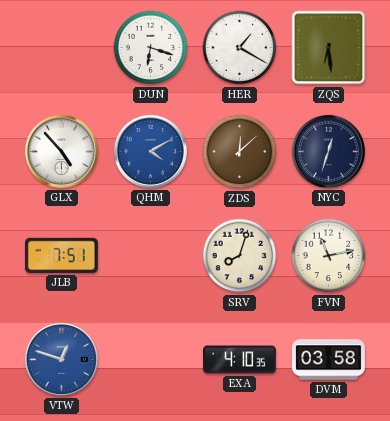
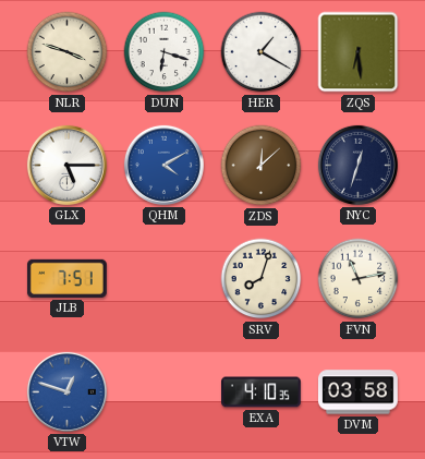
NLR: none -> 3:48 (68, 52)
GLX: 4:53 -> 5:15 (66, 165)
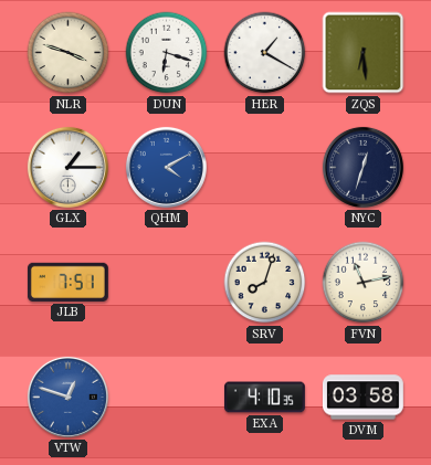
GLX: 5:15 -> 1:15 (67, 167)
ZDS: 12:08 -> none (262, 166)
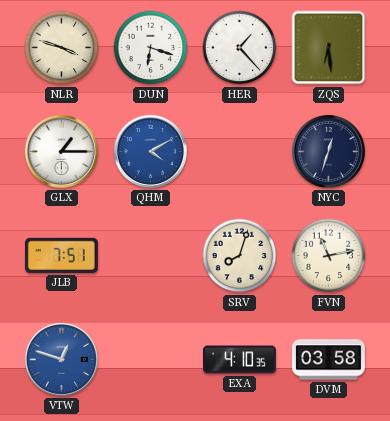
HER: 1:20 -> 1:23 (240, 48)
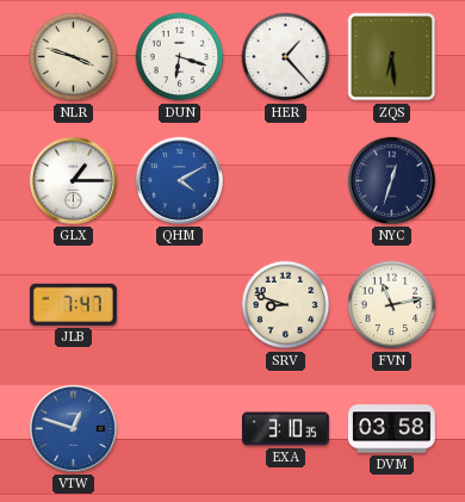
JLB: 7:51 -> 7:47 (73, 304)
SRV: 8:03 -> 8:48 (286, 305)
EXA: 4:10 -> 3:10 (286, 429)
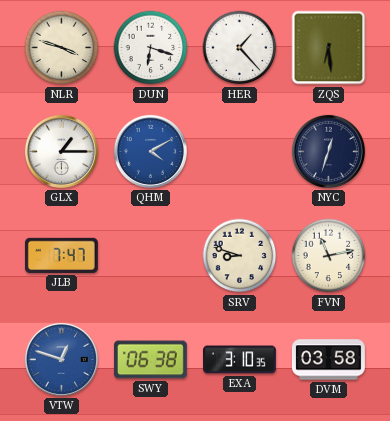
SWY: none -> 06:38 (150, 360)
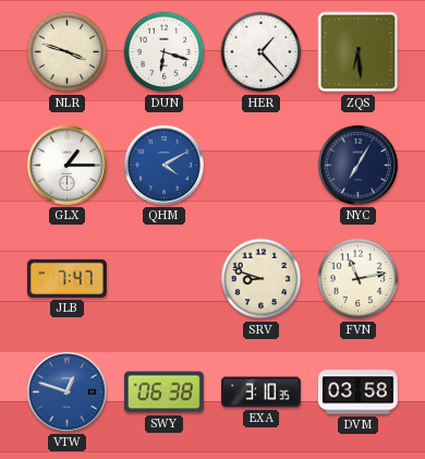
NYC: 12:33 -> 7:05 (357, 165)
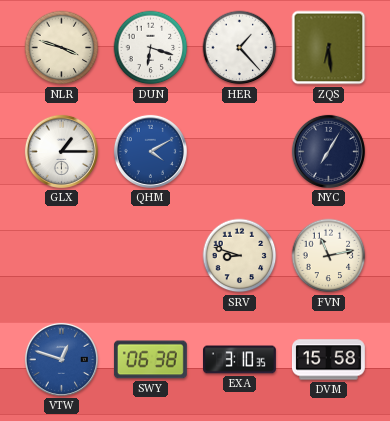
JLB: 7:47 -> none (66, 278)
DVM: 03:58 -> 15:58 (329, 360)
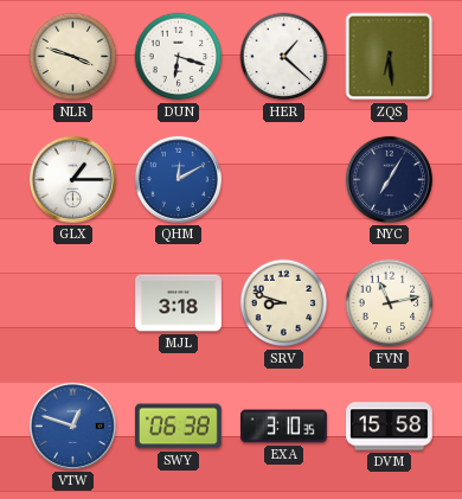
HER: 1:23 -> 1:22 (284, 57)
QHM: 4:10 -> 12:10 (178, 179)
MJL: none -> 3:18 (179, 303)
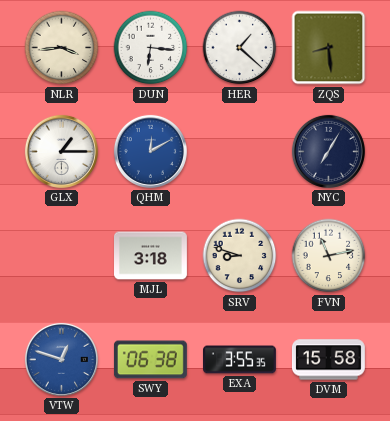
NLR: 3:48 -> 3:44 (62, 48)
DUN: 6:18 -> 6:16 (151, 48)
ZQS: 6:29 -> 8:29 (329, 48)
EXA: 3:10 -> 3:55 (240, 360)
